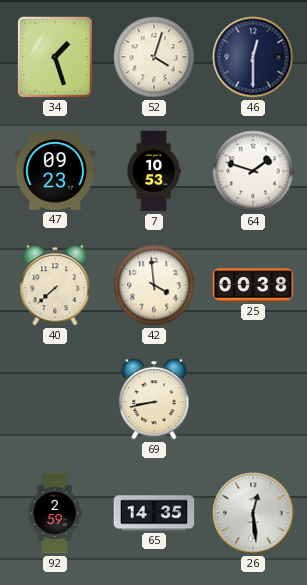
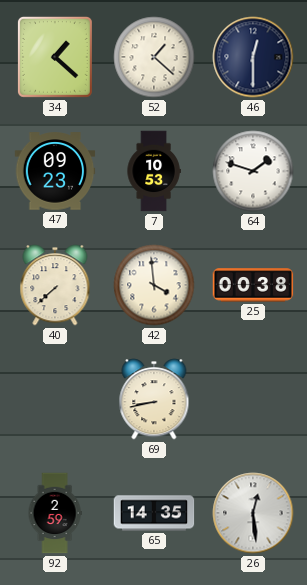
34: 1:27 -> 1:22 (55, 57)
52: 4:03 -> 1:22 (154, 57)
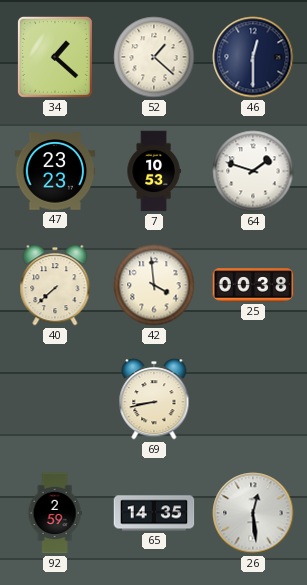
47: 09:23 -> 23:23 (55, 171)
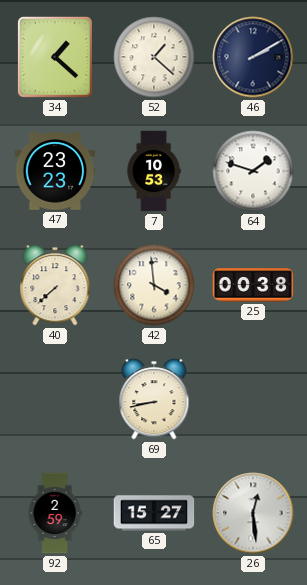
46: 12:30 -> 2:10 (253, 57)
65: 14:35 -> 15:27 (154, 513)
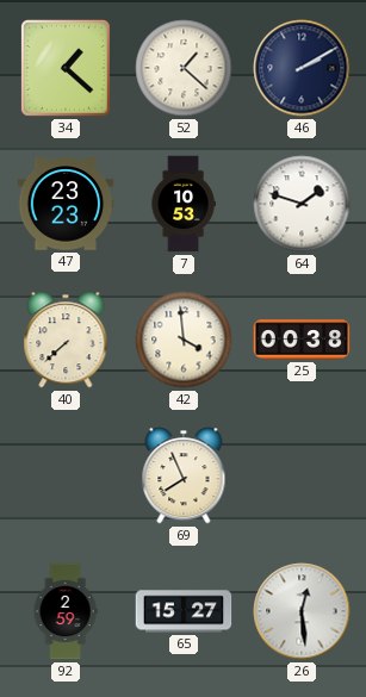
69: 8:43 -> 7:56 (184, 475)
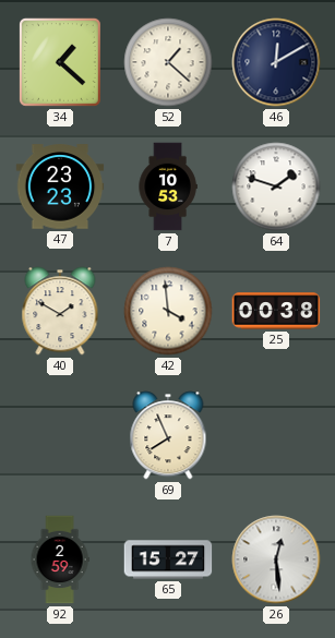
46: 2:10 -> 12:10 (276, 62)
40: 7:38 -> 1:50 (60, 311)
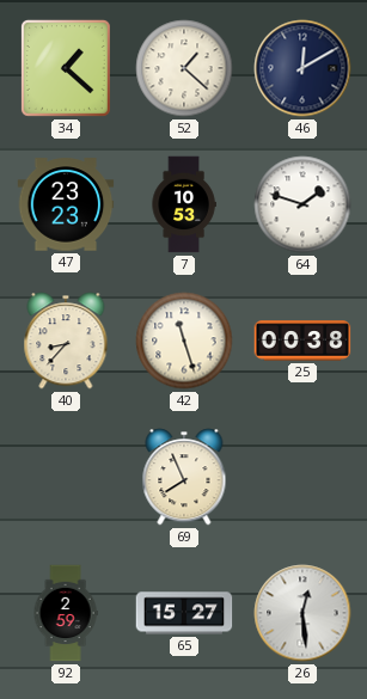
40: 1:50 -> 8:37 (66, 341)
42: 3:59 -> 11:27 (184, 341)
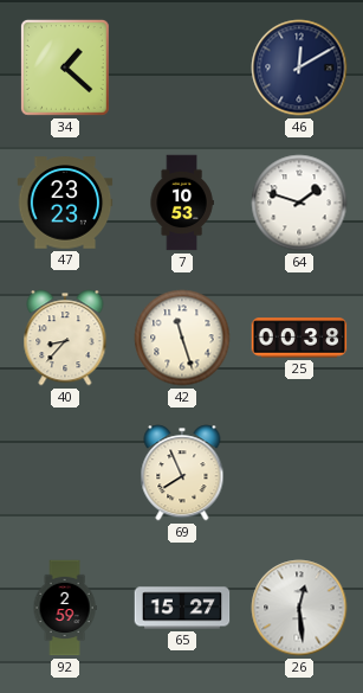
52: 1:22 -> none (184, 68)
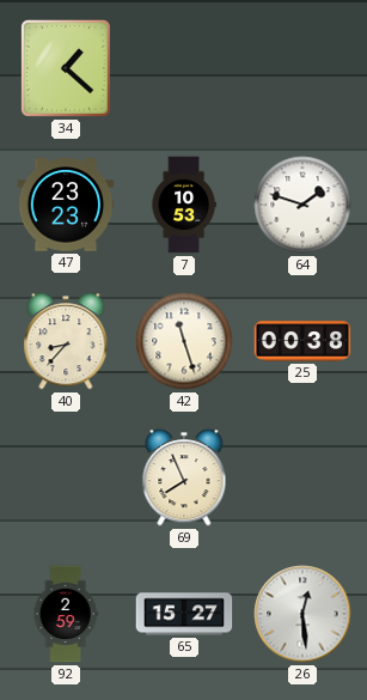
46: 12:10 -> none (299, 68)
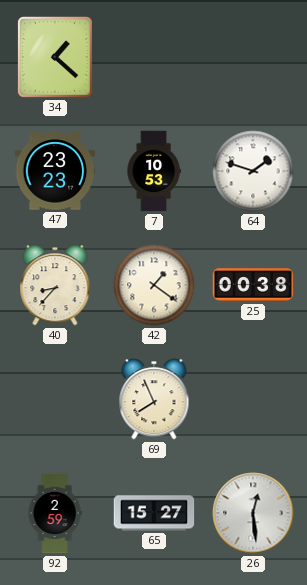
42: 11:27 -> 1:21 (154, 285)
